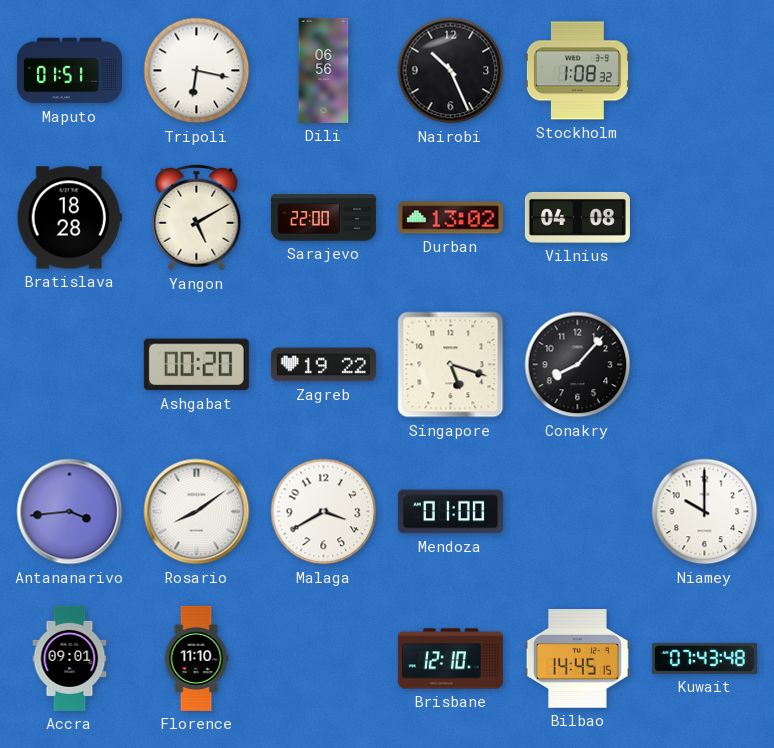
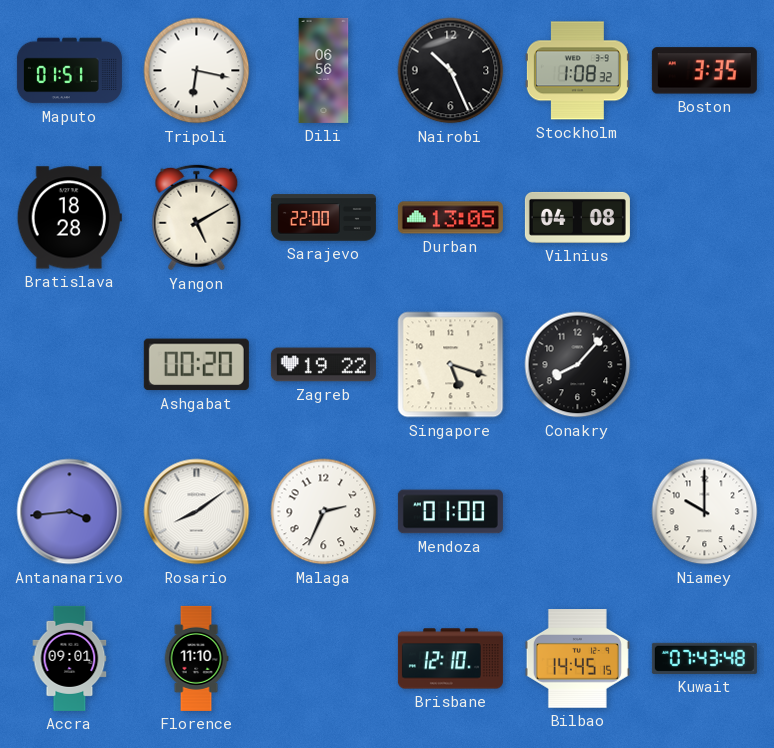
Boston: none -> 3:35 (704, 71)
Durban: 13:02 -> 13:05 (450, 218)
Malaga: 3:40 -> 2:34 (324, 512)
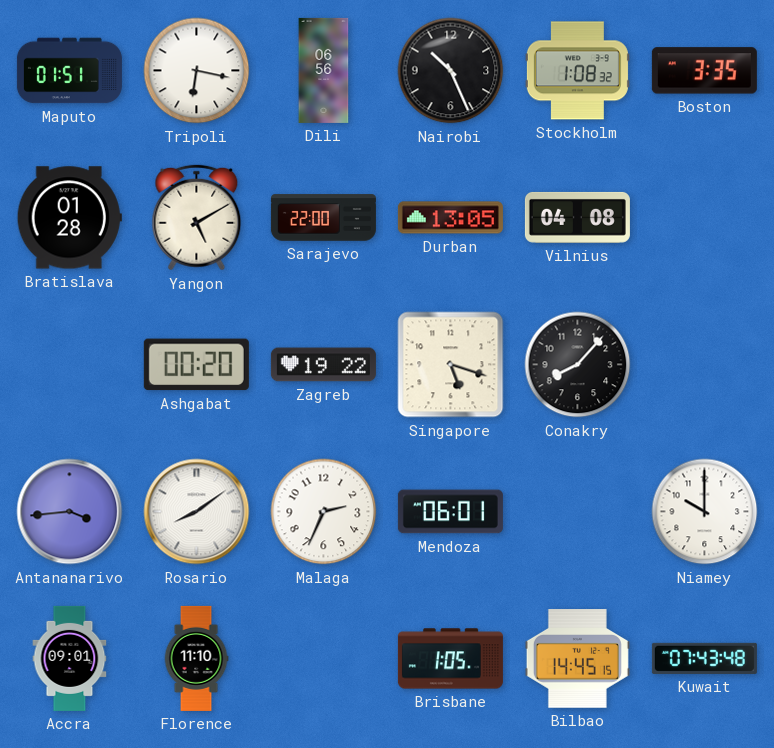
Bratislava: 18:28 -> 01:28 (69, 218)
Mendoza: 01:00 -> 06:01 (450, 512)
Brisbane: 12:10 -> 1:05 (450, 659)
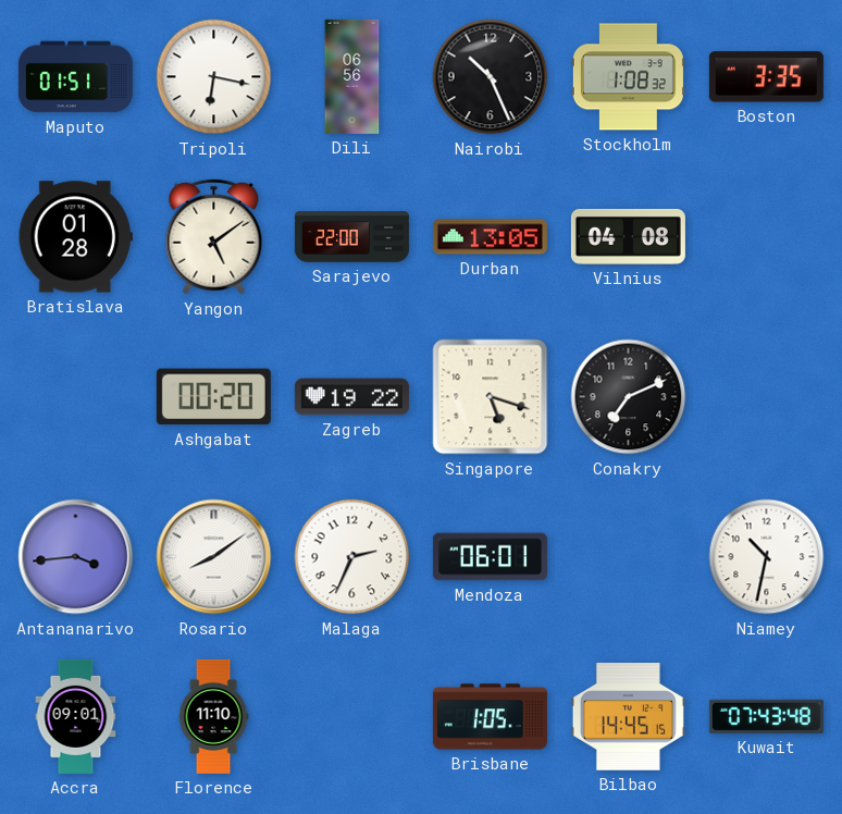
Yangon: 5:10 -> 5:09 (214, 237)
Conakry: 8:07 -> 7:11 (629, 397)
Niamey: 10:00 -> 10:32 (767, 557)
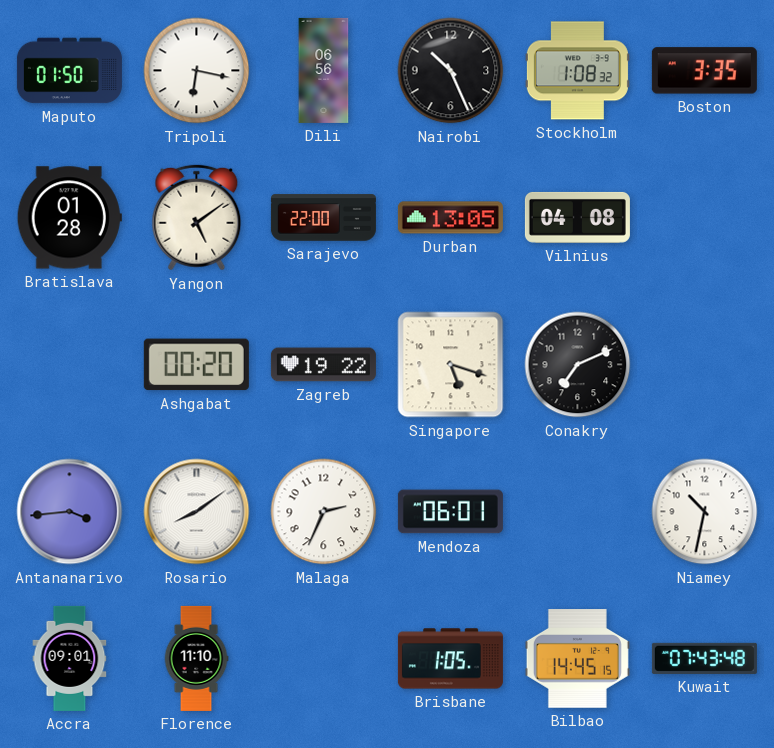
Maputo: 01:51 -> 01:50 (69, 71)
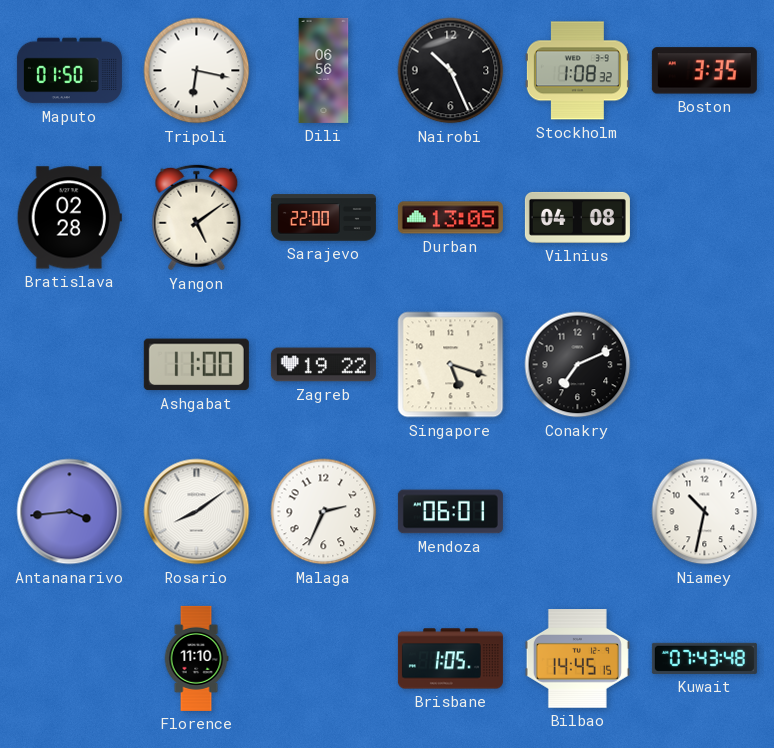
Bratislava: 01:28 -> 02:28 (69, 218)
Ashgabat: 00:20 -> 11:00 (196, 365)
Accra: 09:01 -> none (70, 658)
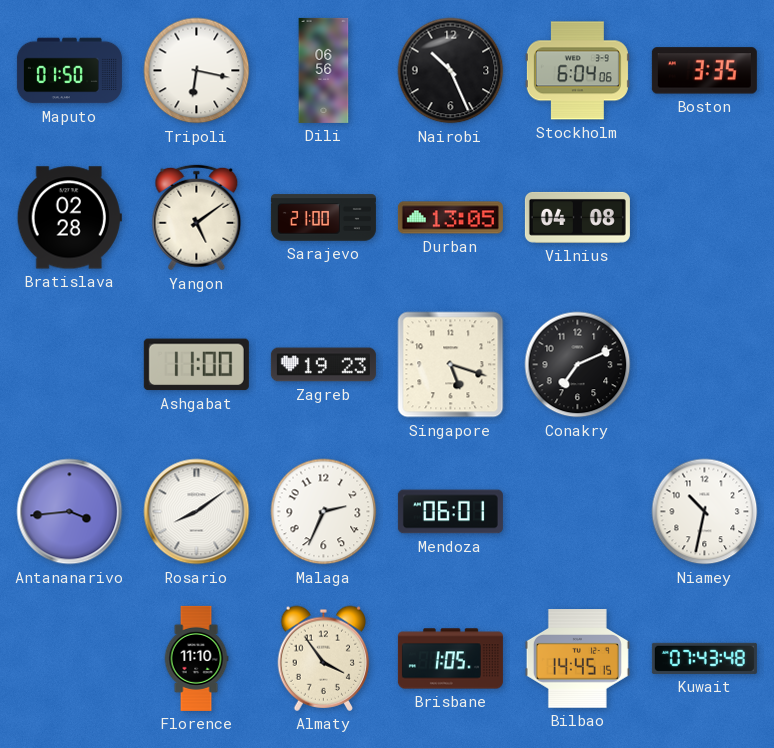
Stockholm: 1:08 -> 6:04 (577, 71)
Sarajevo: 22:00 -> 21:00 (323, 218)
Zagreb: 19:22 -> 19:23 (323, 365)
Almaty: none -> 3:54 (324, 658)
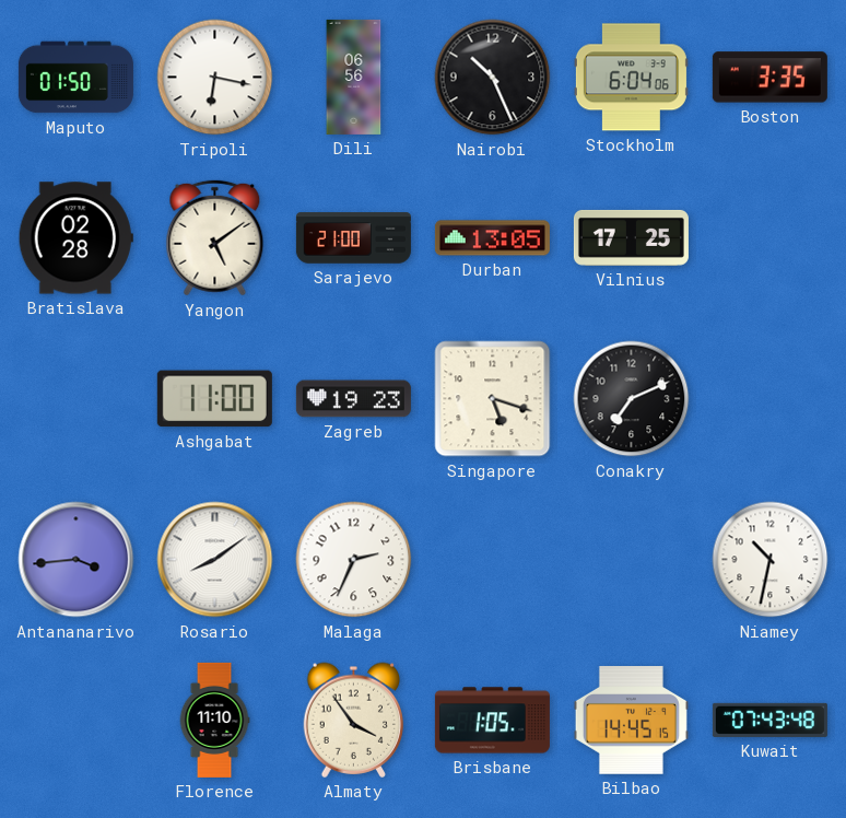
Vilnius: 04:08 -> 17:25 (631, 237)
Mendoza: 06:01 -> none (450, 512)
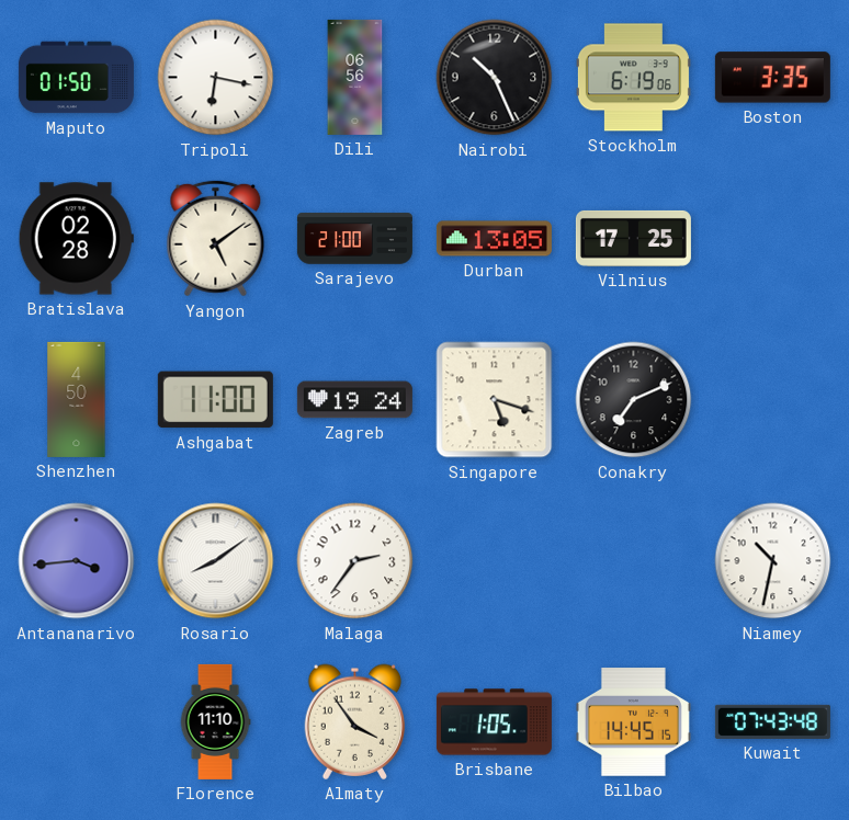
Stockholm: 6:04 -> 6:19 (633, 78)
Shenzhen: none -> 4:50 (77, 399)
Zagreb: 19:23 -> 19:24 (354, 400)
Malaga: 2:34 -> 2:36 (355, 561)
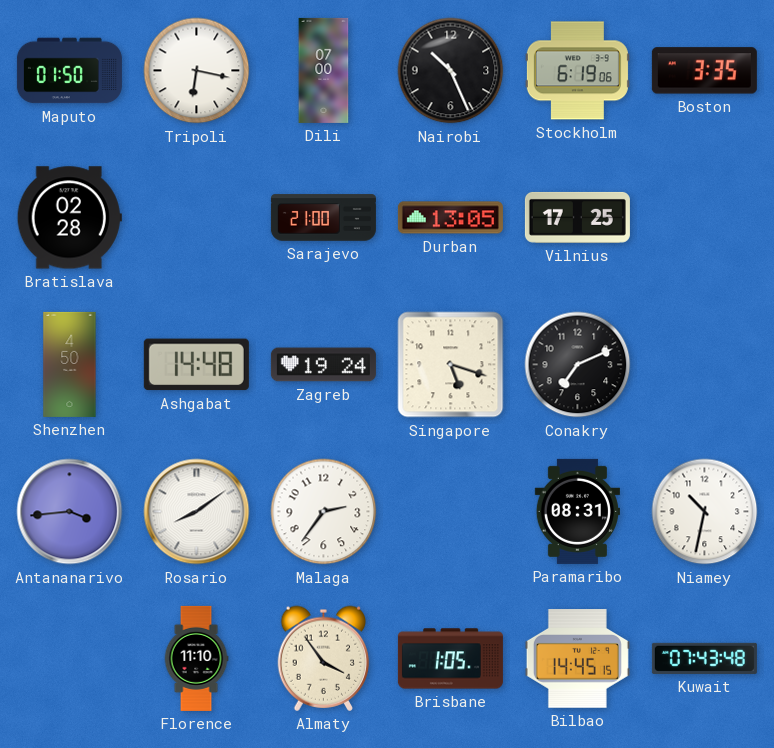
Dili: 06:56 -> 07:00 (324, 70)
Yangon: 5:09 -> none (216, 239)
Ashgabat: 11:00 -> 14:48 (196, 365)
Paramaribo: none -> 08:31 (577, 511)
